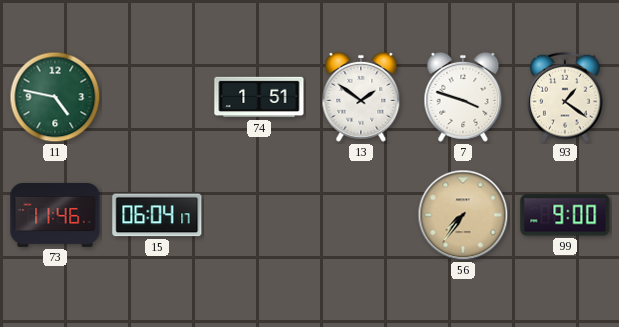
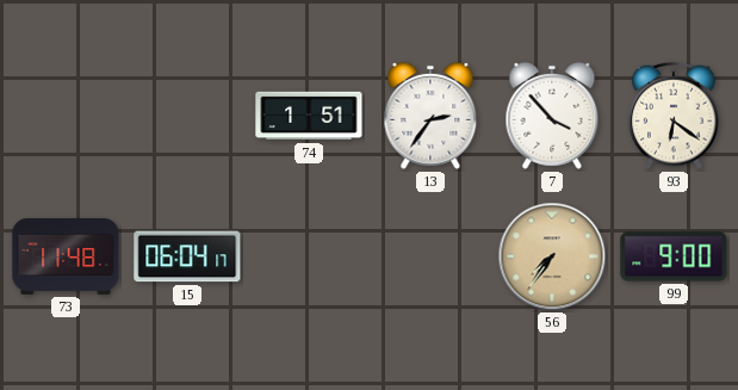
11: 4:47 -> none (55, 97)
13: 1:51 -> 2:36 (430, 116)
7: 3:48 -> 3:53 (552, 116)
93: 1:21 -> 6:21 (674, 116)
73: 11:46 -> 11:48 (66, 256)
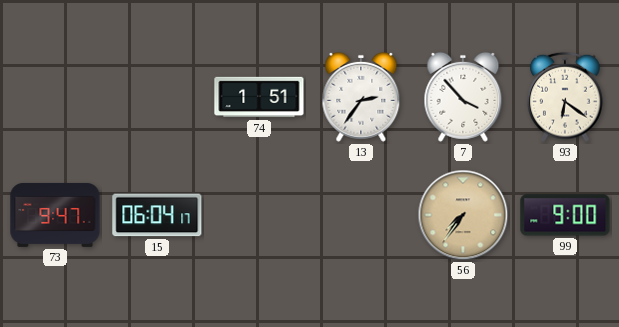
73: 11:48 -> 9:47 (55, 215)
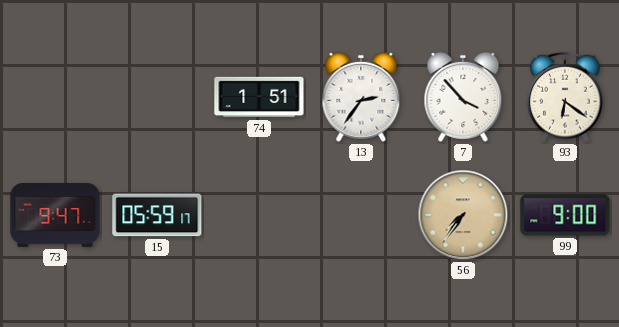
15: 06:04 -> 05:59 (157, 215)
